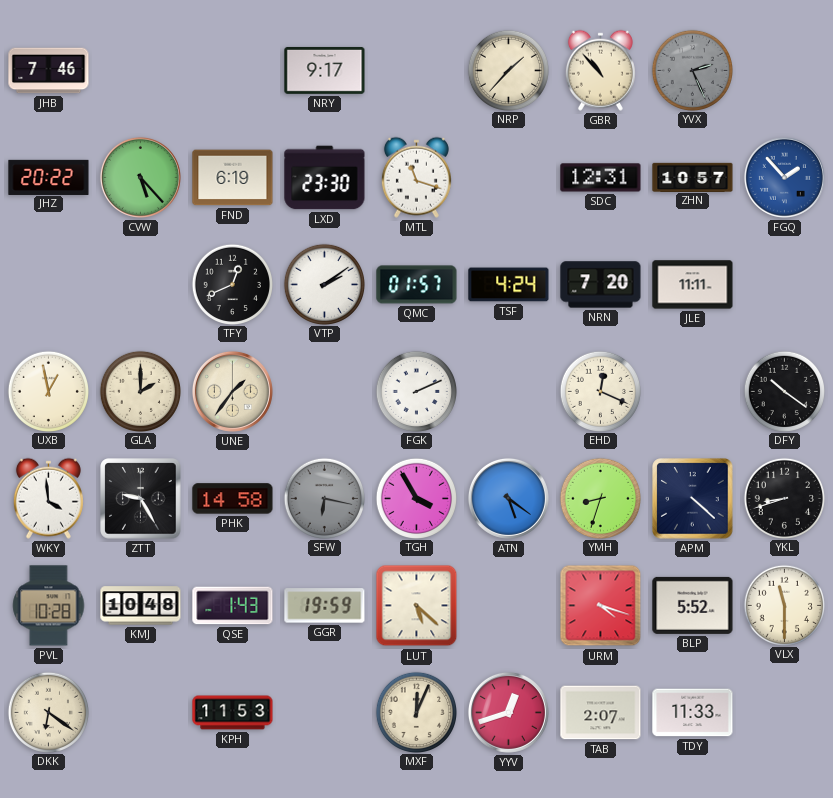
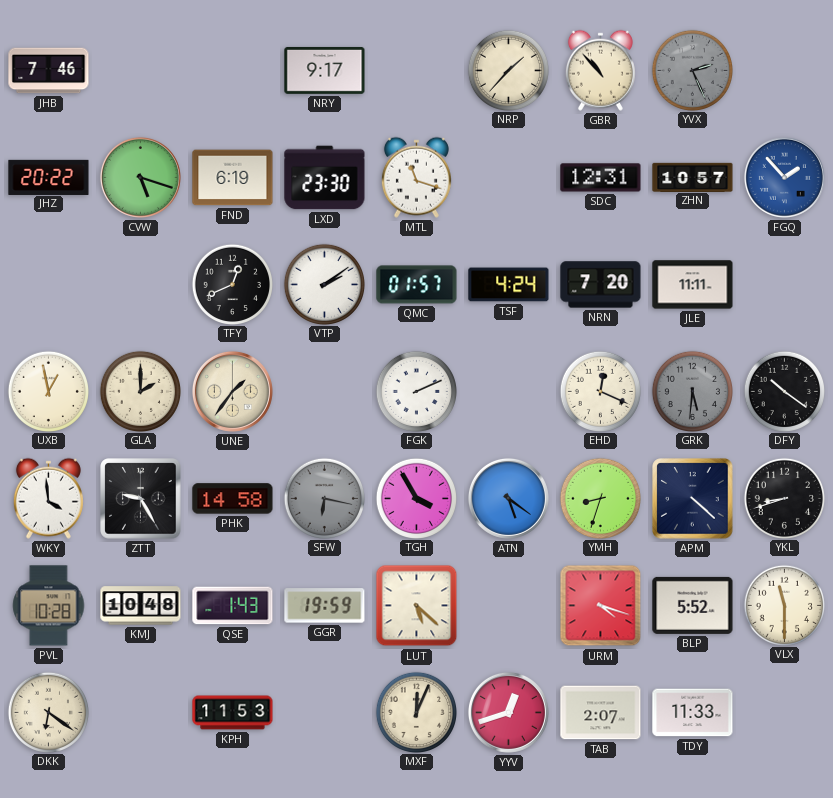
CVW: 5:23 -> 5:18 (140, 177)
GRK: none -> 5:31 (692, 391)
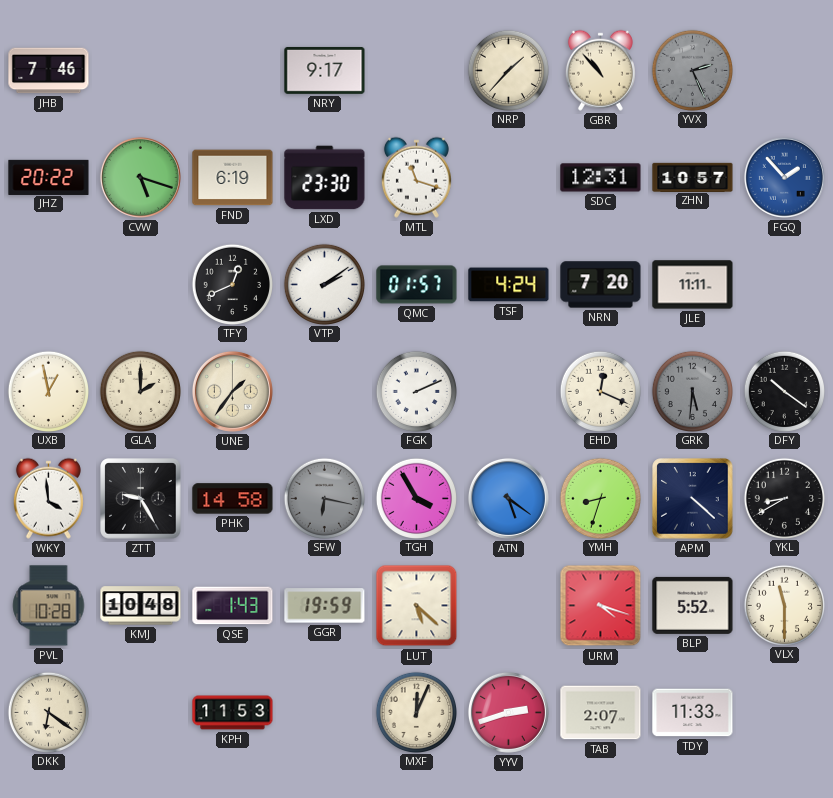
YKL: 8:42 -> 8:40 (784, 498)
YYV: 12:42 -> 2:42 (508, 712)
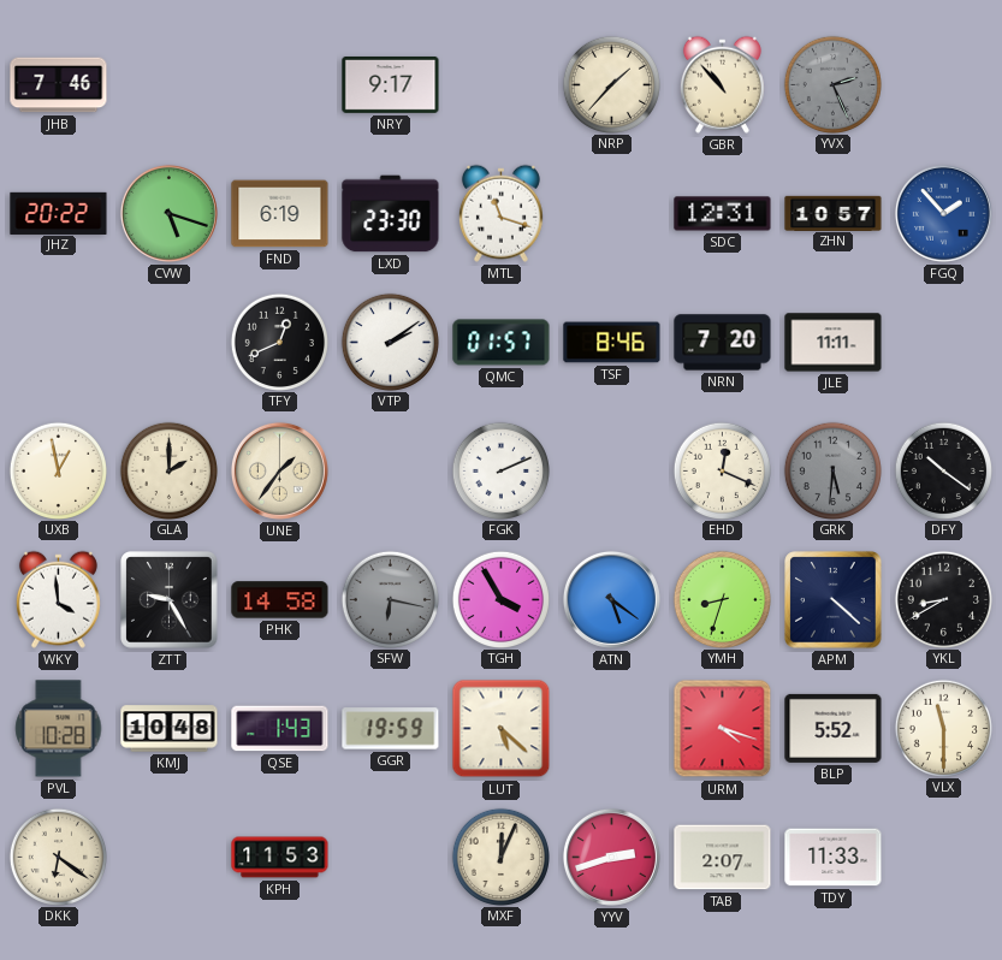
TSF: 4:24 -> 8:46 (612, 343)
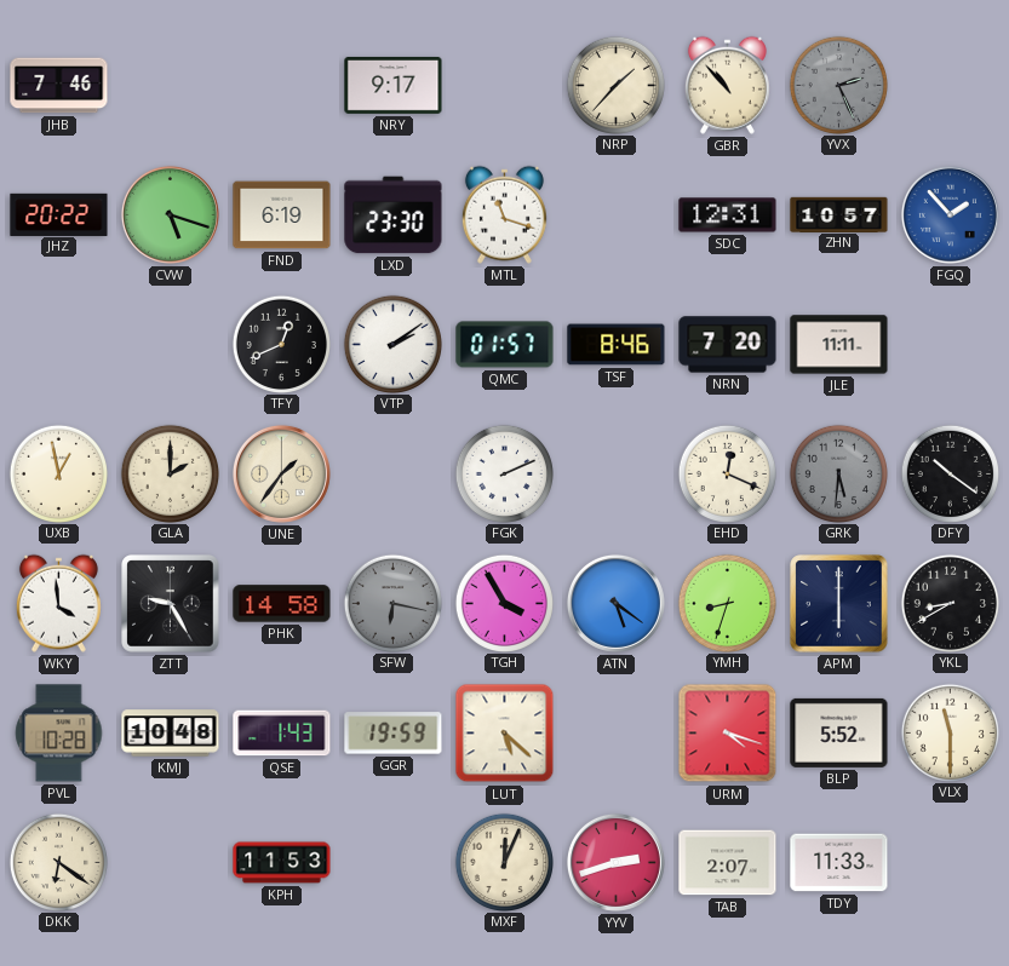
APM: 4:22 -> 6:00 (839, 604)
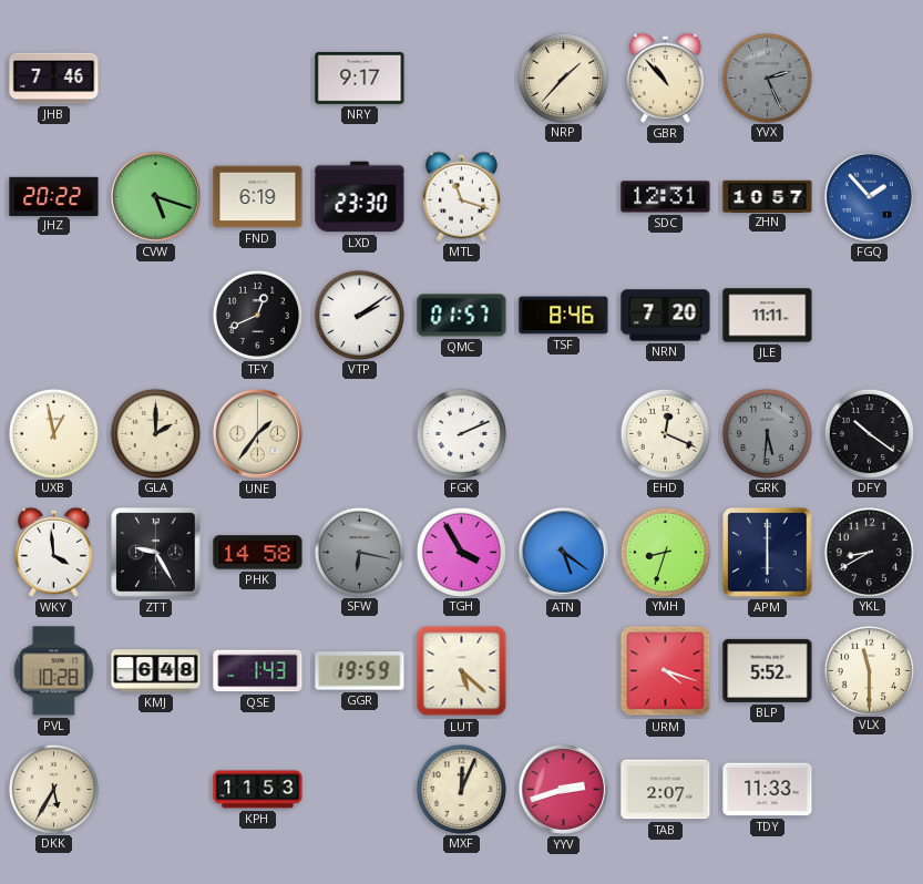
KMJ: 10:48 -> 6:48 (156, 671)
DKK: 6:21 -> 5:35 (53, 789)
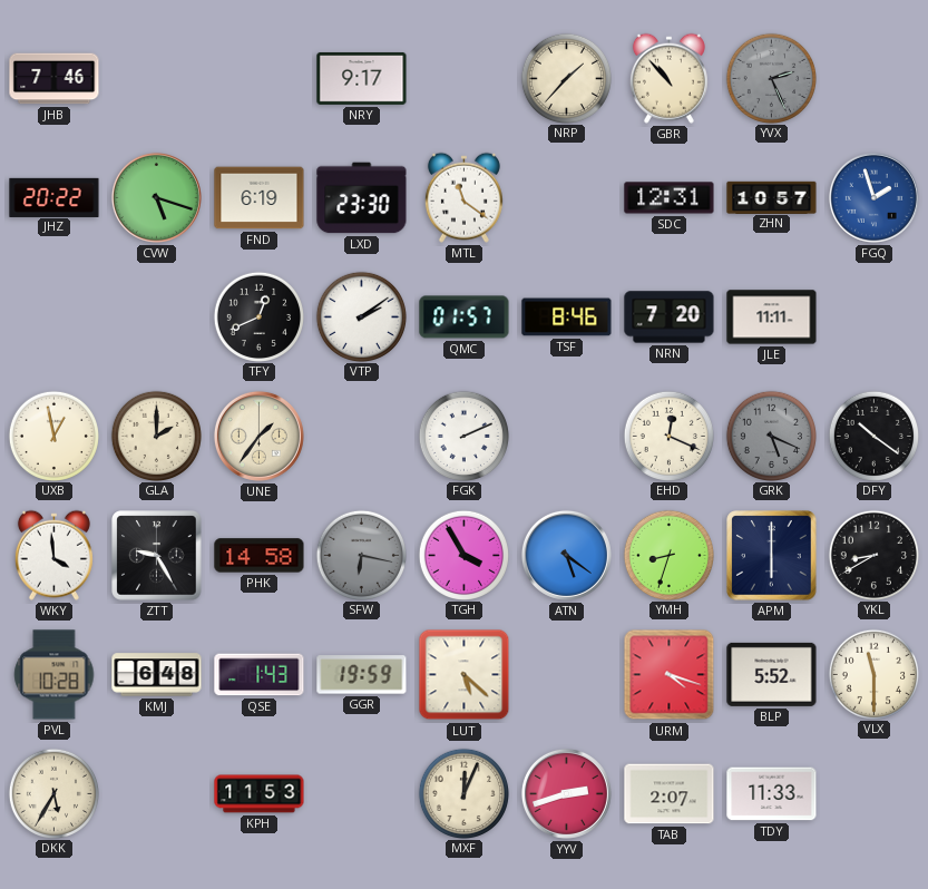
MTL: 11:18 -> 11:21 (463, 197)
FGQ: 1:53 -> 1:57 (873, 197)
GRK: 5:31 -> 5:19 (771, 436)
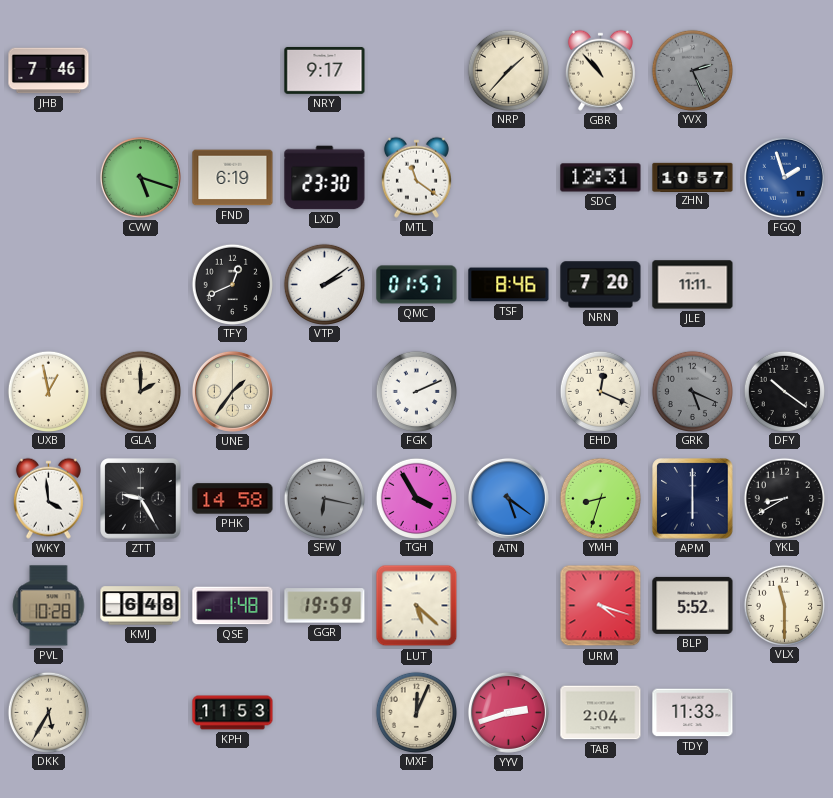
JHZ: 20:22 -> none (55, 197)
QSE: 1:43 -> 1:48 (233, 606)
TAB: 2:07 -> 2:04 (601, 713)
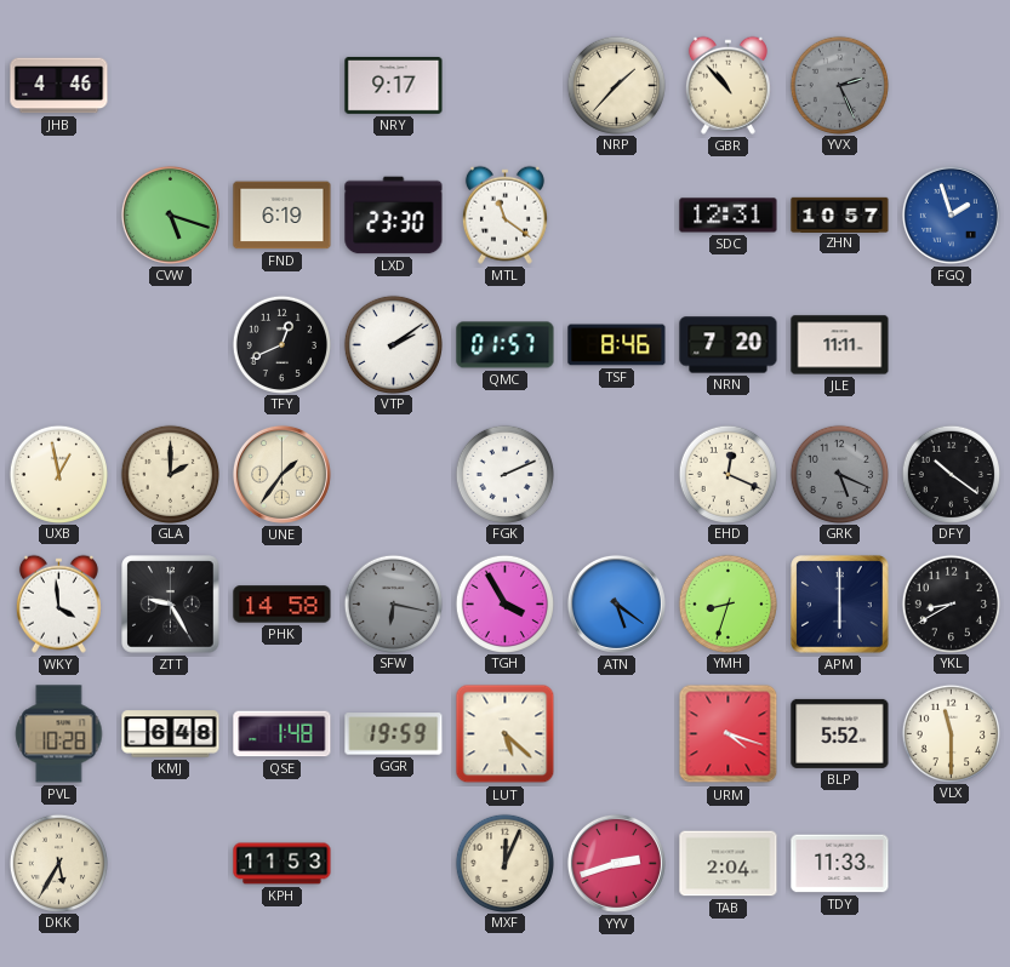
JHB: 7:46 -> 4:46 (59, 86)
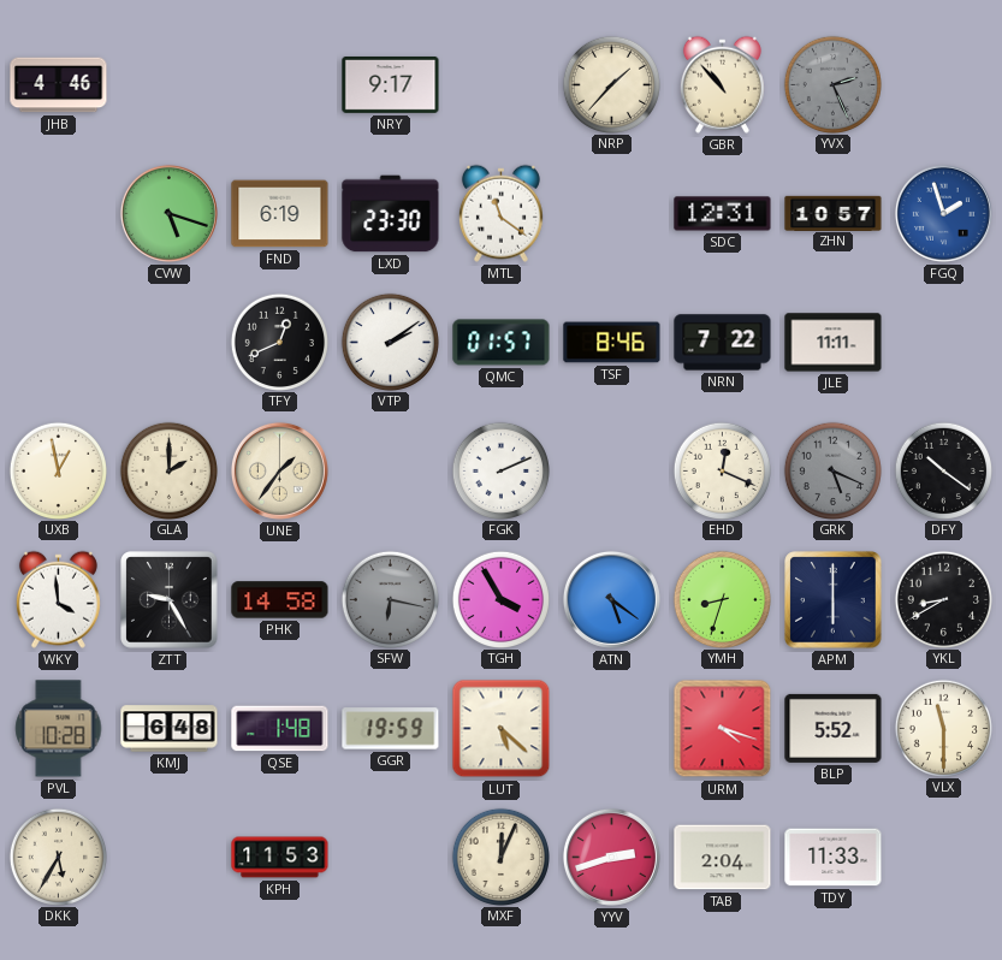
NRN: 7:20 -> 7:22 (723, 343)
